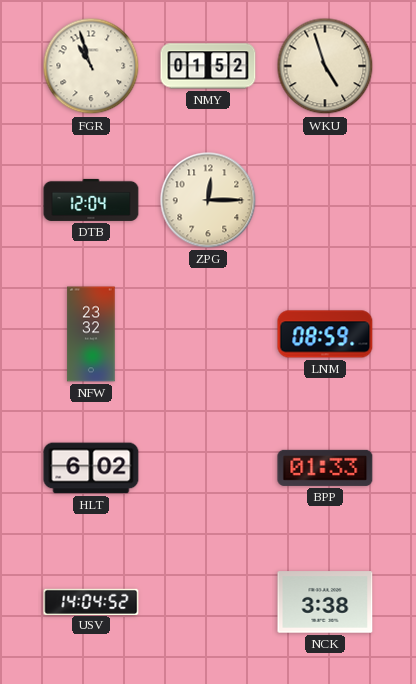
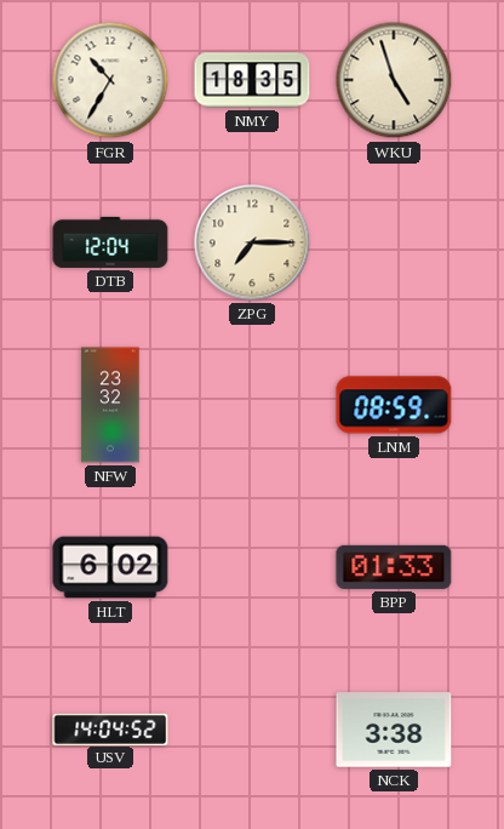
FGR: 10:57 -> 10:35 (110, 80)
NMY: 01:52 -> 18:35 (252, 80)
ZPG: 12:15 -> 7:15 (252, 242)
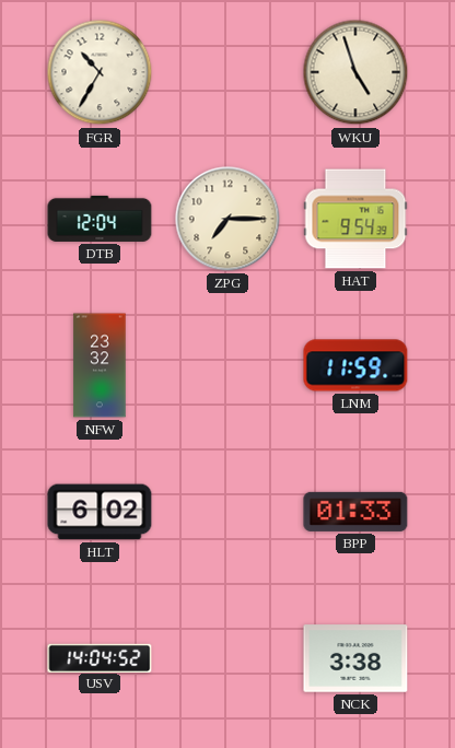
NMY: 18:35 -> none (252, 80)
HAT: none -> 9:54 (355, 219)
LNM: 08:59 -> 11:59 (355, 365)
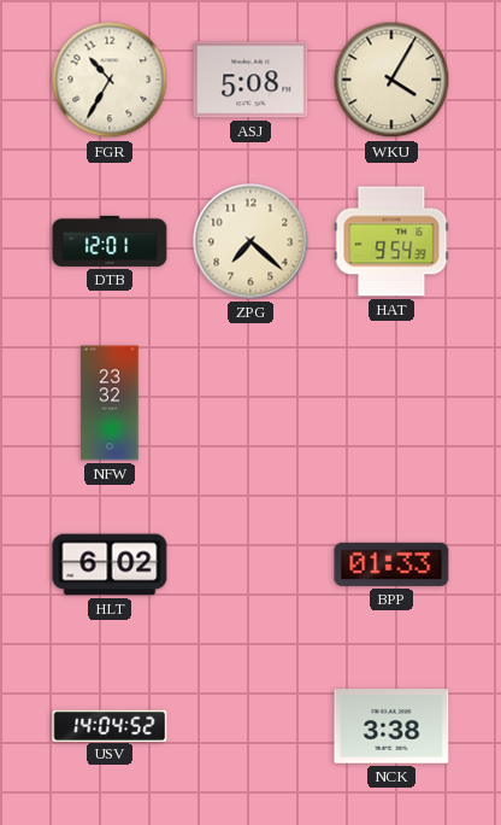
ASJ: none -> 5:08 (250, 80)
WKU: 4:57 -> 4:05 (391, 80)
DTB: 12:04 -> 12:01 (110, 241)
ZPG: 7:15 -> 7:22 (250, 241)
LNM: 11:59 -> none (355, 365)
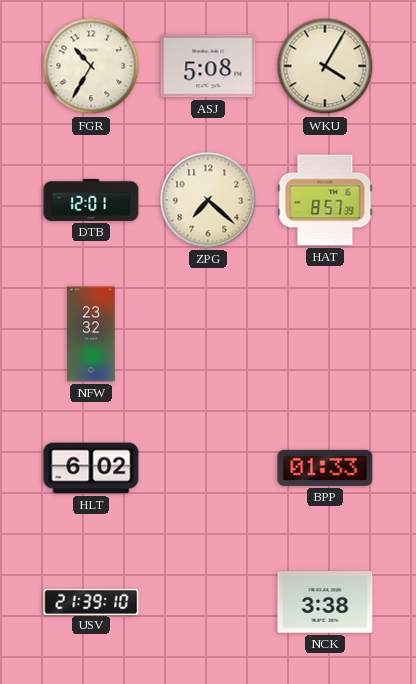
HAT: 9:54 -> 8:57 (325, 200)
USV: 14:04 -> 21:39 (91, 601)
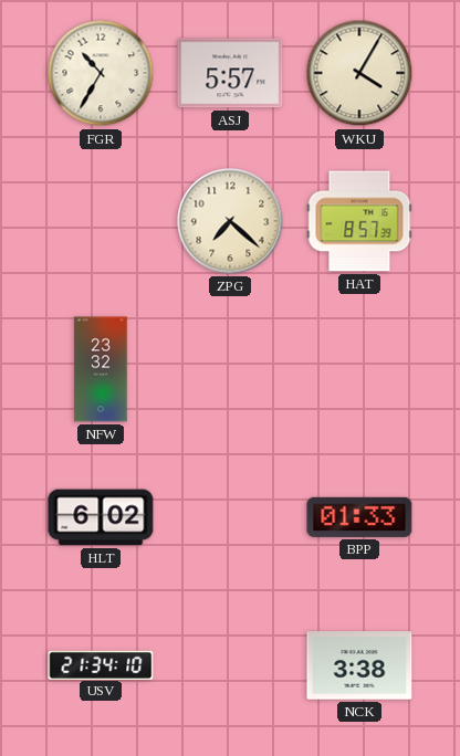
ASJ: 5:08 -> 5:57 (230, 73)
DTB: 12:01 -> none (91, 200)
USV: 21:39 -> 21:34 (101, 664)
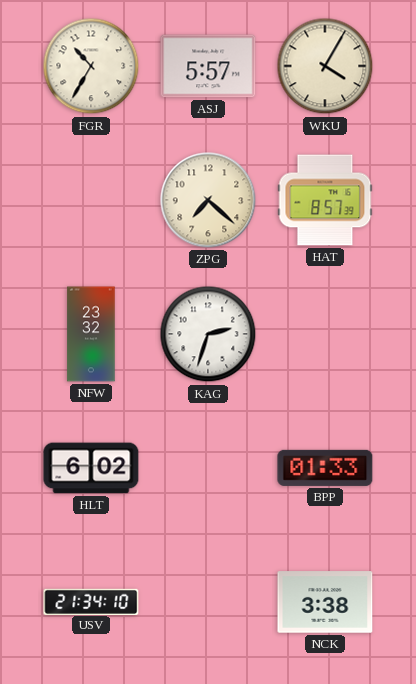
KAG: none -> 2:33 (208, 334)
